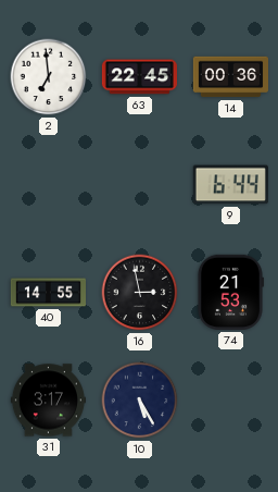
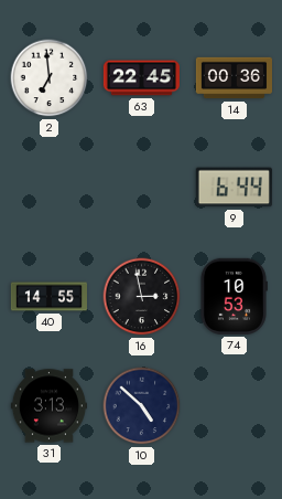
74: 21:53 -> 10:53 (234, 296)
31: 3:17 -> 3:13 (48, 406)
10: 5:25 -> 4:52 (142, 406)
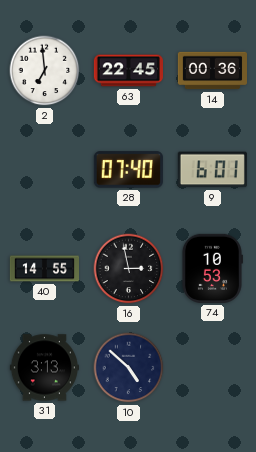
28: none -> 07:40 (128, 170)
9: 6:44 -> 6:01 (212, 170)
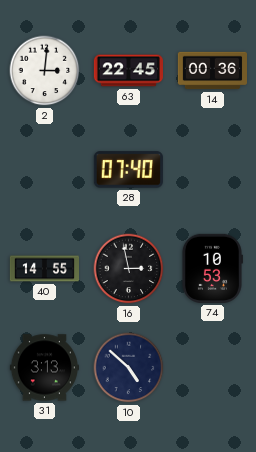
2: 6:59 -> 3:01 (45, 71)
9: 6:01 -> none (212, 170)
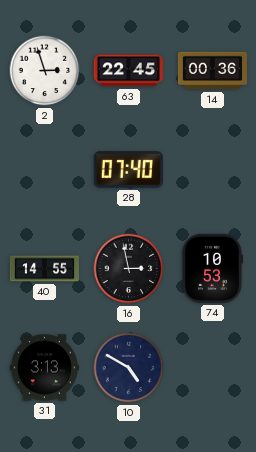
2: 3:01 -> 2:57 (45, 71)
10: 4:52 -> 4:50 (129, 368)
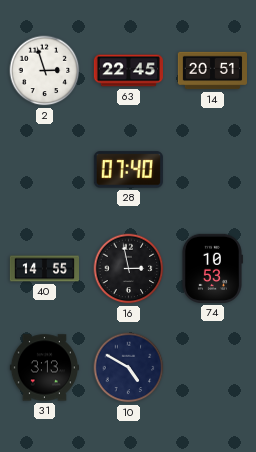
14: 00:36 -> 20:51 (212, 71)
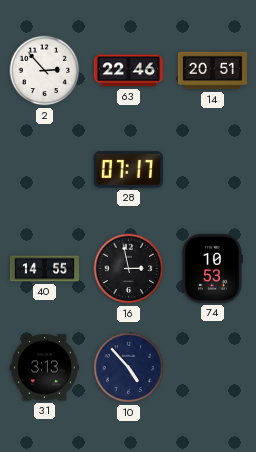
2: 2:57 -> 2:53 (45, 71)
63: 22:45 -> 22:46 (128, 71)
28: 07:40 -> 07:17 (128, 170)
10: 4:50 -> 4:53 (129, 368)
